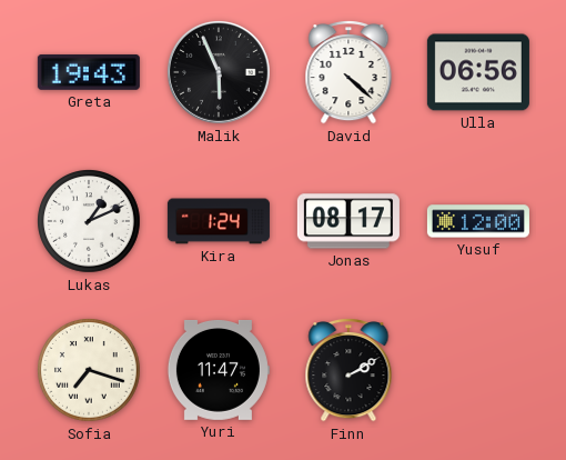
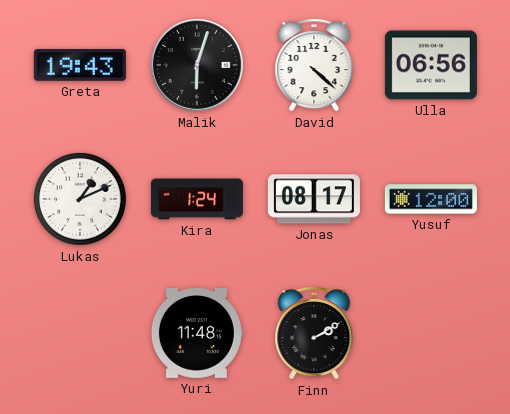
Malik: 5:56 -> 6:03 (197, 65)
Sofia: 7:18 -> none (90, 371)
Yuri: 11:47 -> 11:48 (196, 333)
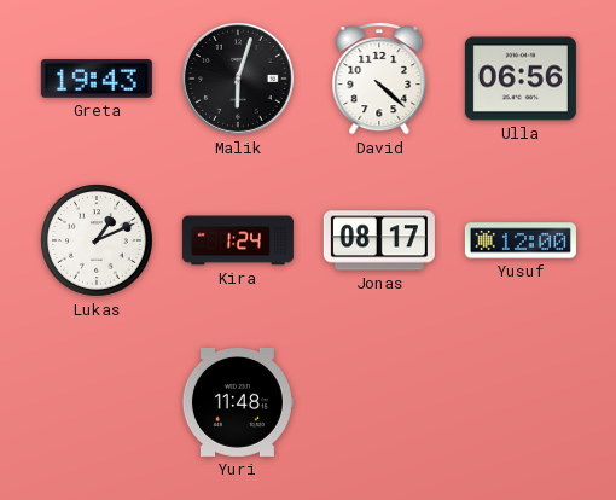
Finn: 2:10 -> none (314, 334)
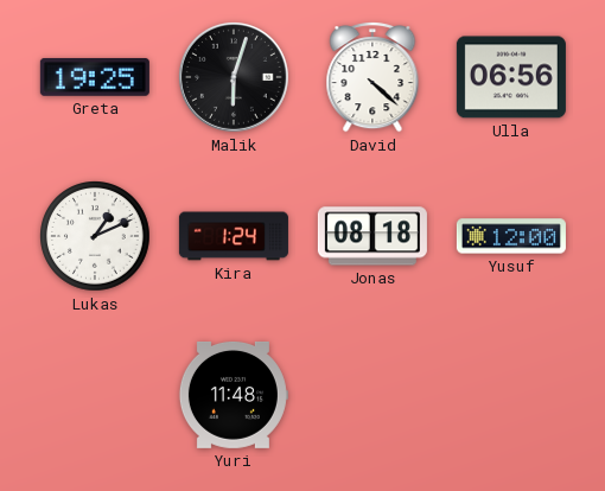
Greta: 19:43 -> 19:25 (95, 77)
Jonas: 08:17 -> 08:18 (372, 236)
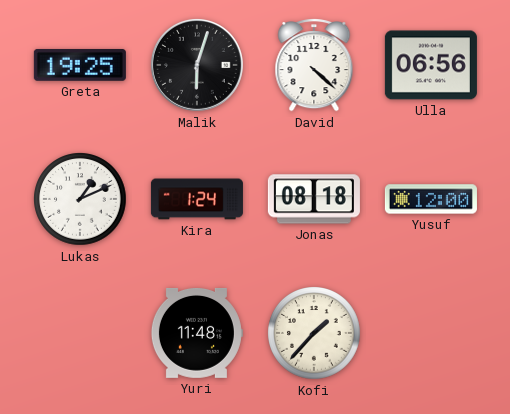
Kofi: none -> 1:37 (315, 334)
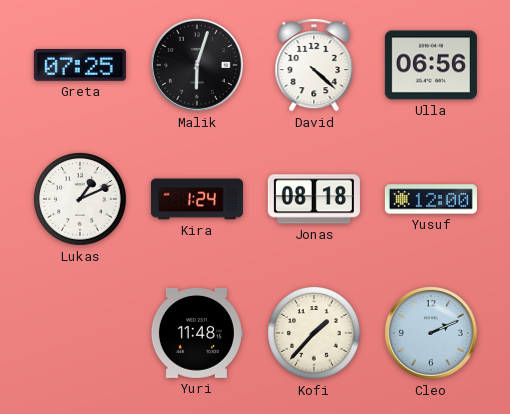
Greta: 19:25 -> 07:25 (80, 65)
Cleo: none -> 2:11 (431, 333)
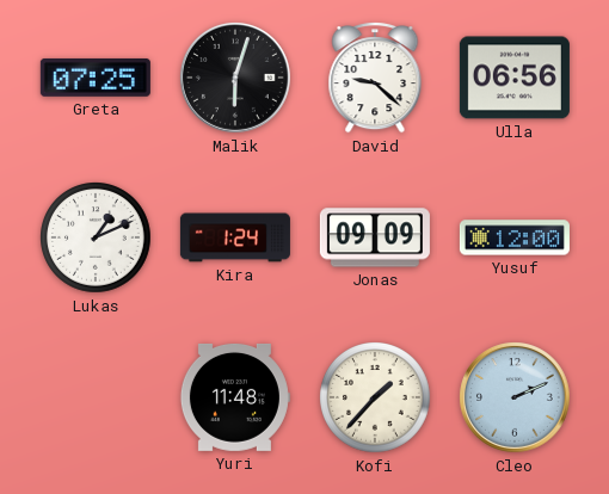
David: 4:22 -> 9:22 (375, 79)
Jonas: 08:18 -> 09:09 (375, 237)
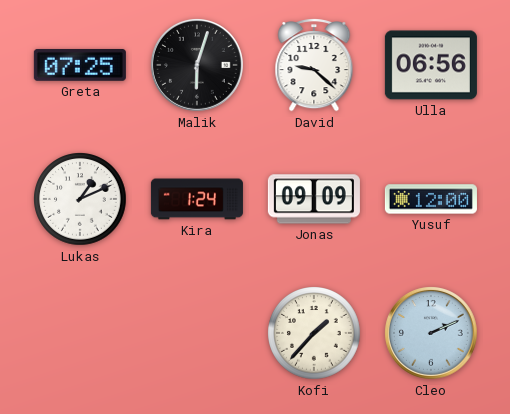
Yuri: 11:48 -> none (234, 397)
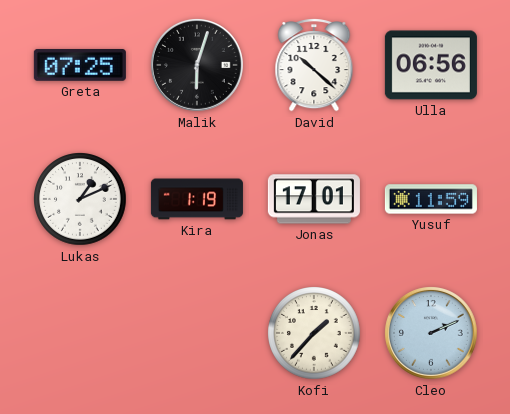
David: 9:22 -> 10:22 (314, 66)
Kira: 1:24 -> 1:19 (197, 199)
Jonas: 09:09 -> 17:01 (314, 199)
Yusuf: 12:00 -> 11:59 (431, 199)
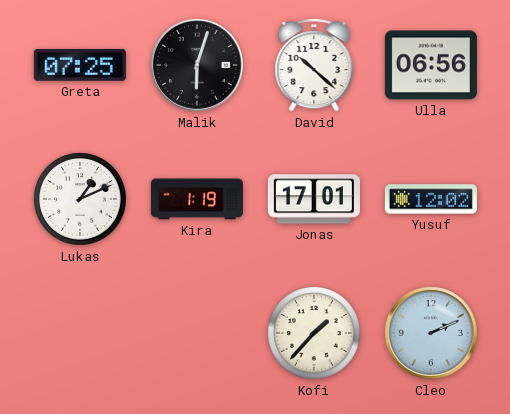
Yusuf: 11:59 -> 12:02 (431, 199)
